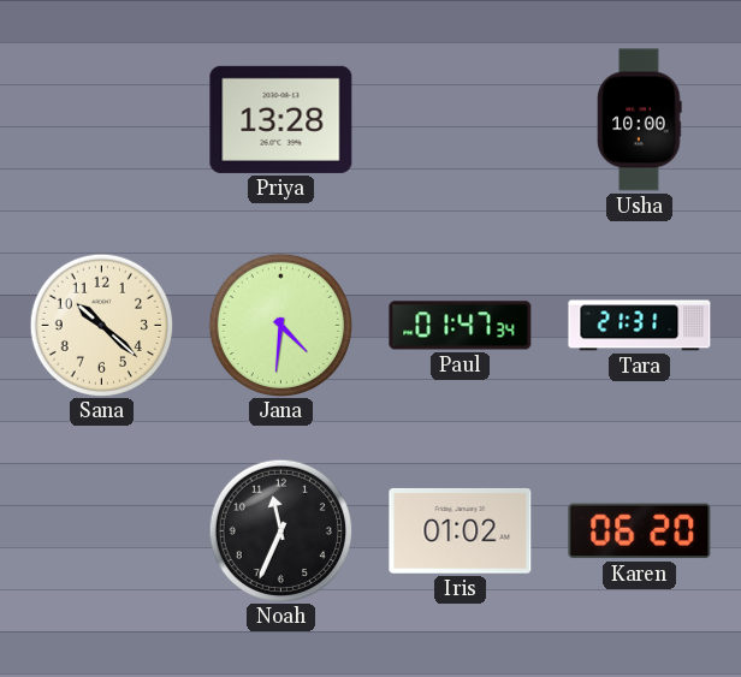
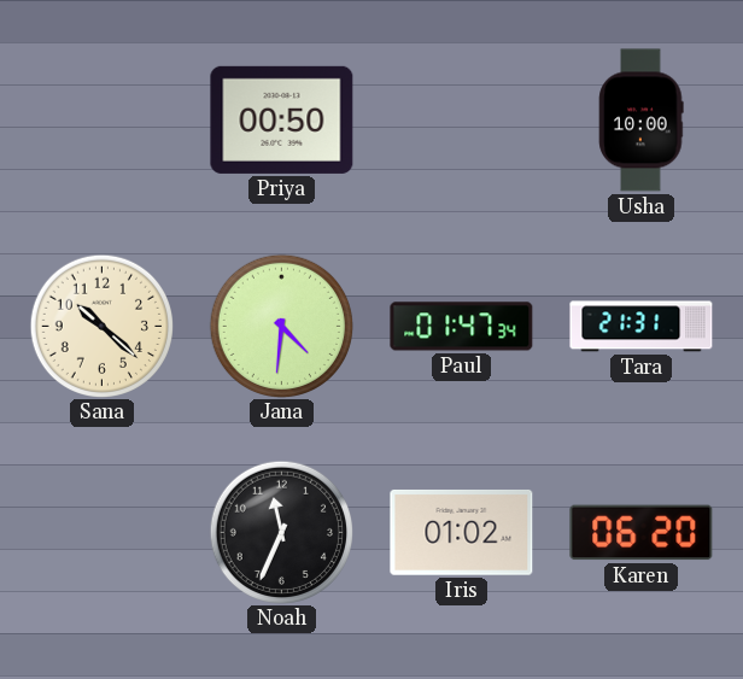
Priya: 13:28 -> 00:50 (282, 119)
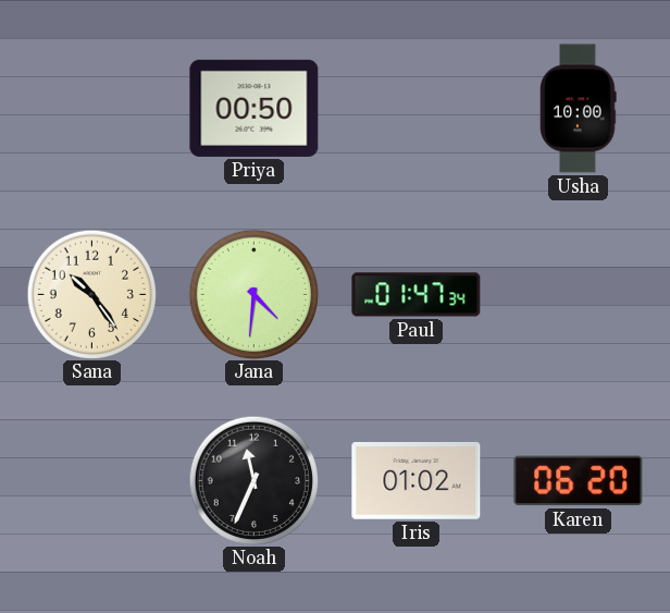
Sana: 10:22 -> 10:24 (91, 294)
Tara: 21:31 -> none (642, 327)
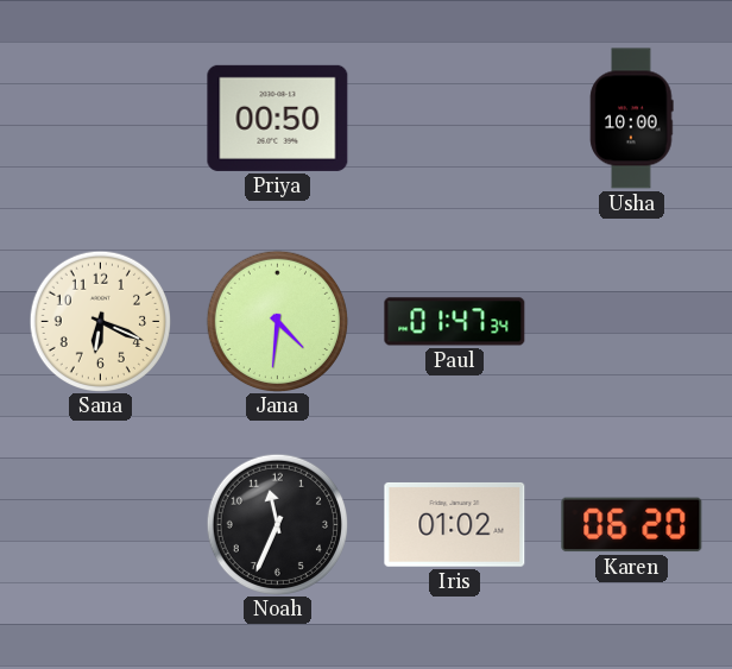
Sana: 10:24 -> 6:19 (100, 321)
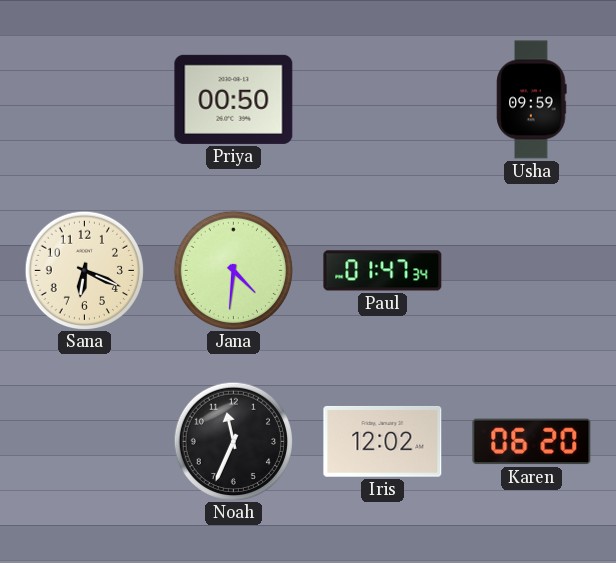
Usha: 10:00 -> 09:59 (532, 100)
Iris: 01:02 -> 12:02 (383, 441)
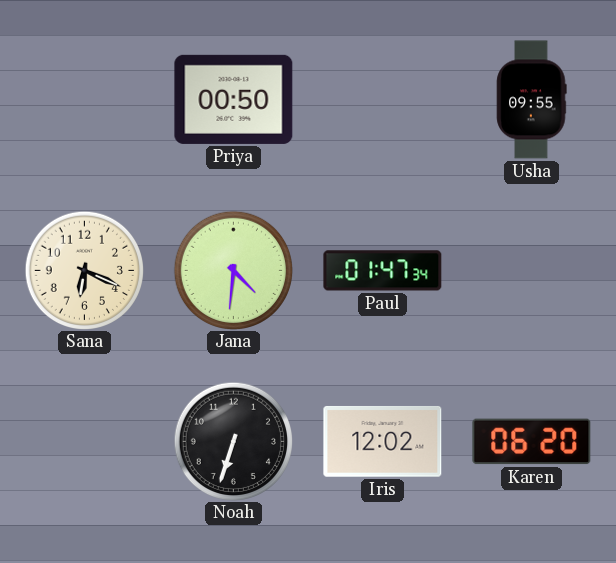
Usha: 09:59 -> 09:55 (532, 100)
Noah: 11:34 -> 6:33 (233, 441)
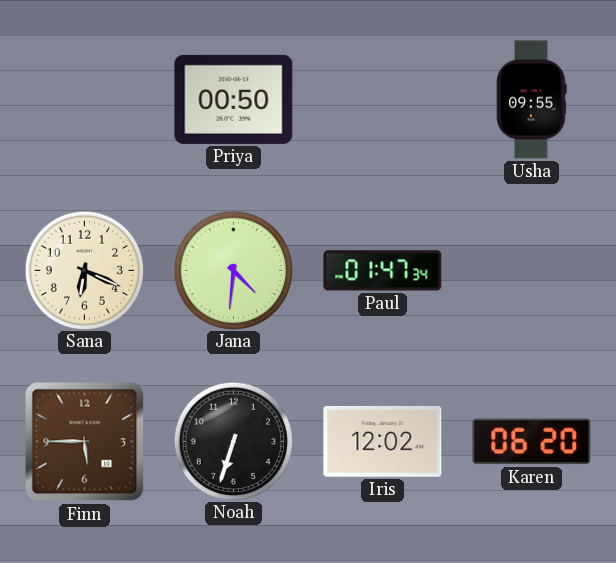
Finn: none -> 5:45 (85, 442)
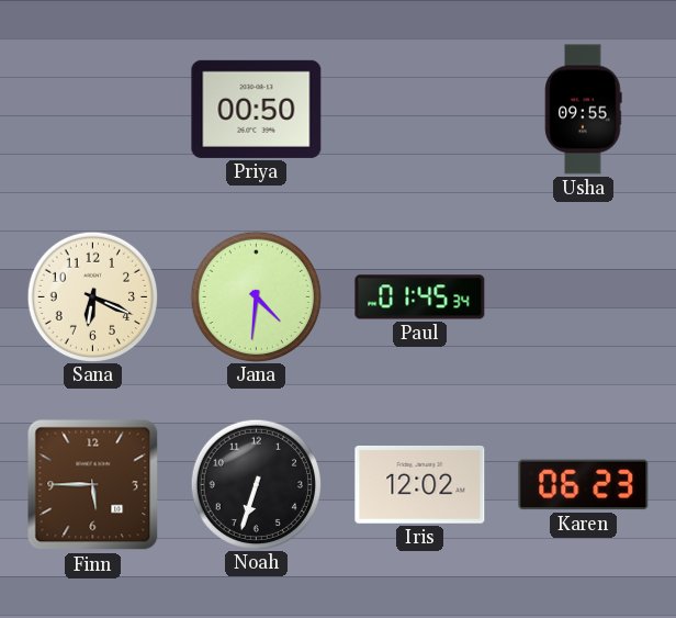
Paul: 01:47 -> 01:45 (420, 297)
Karen: 06:20 -> 06:23 (584, 485)
